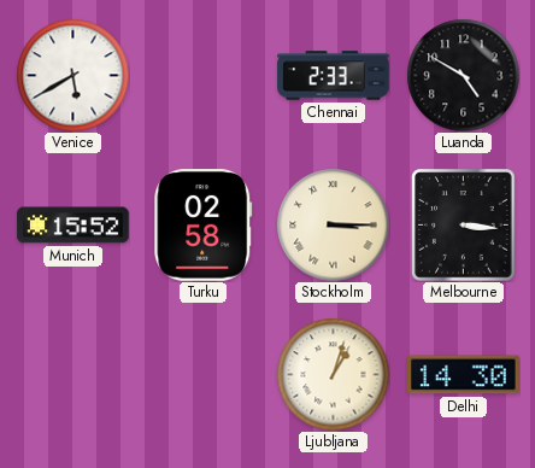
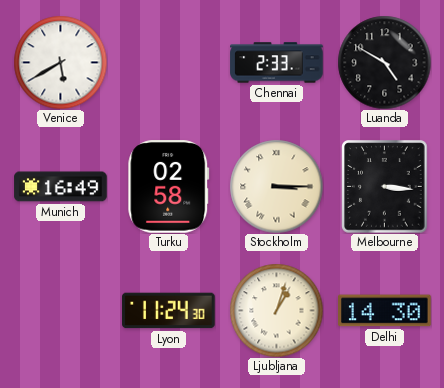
Munich: 15:52 -> 16:49 (61, 187)
Lyon: none -> 11:24 (169, 311)
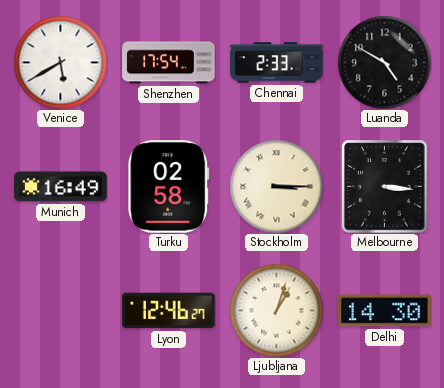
Shenzhen: none -> 17:54 (169, 63)
Lyon: 11:24 -> 12:46 (169, 311)
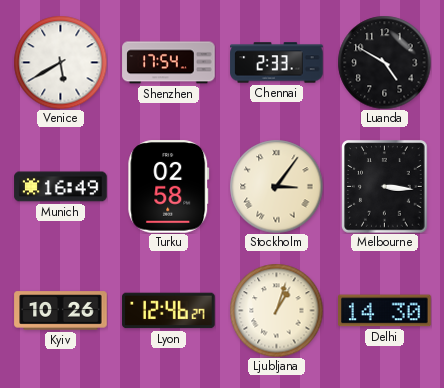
Stockholm: 3:15 -> 3:06 (276, 186)
Kyiv: none -> 10:26 (61, 311)
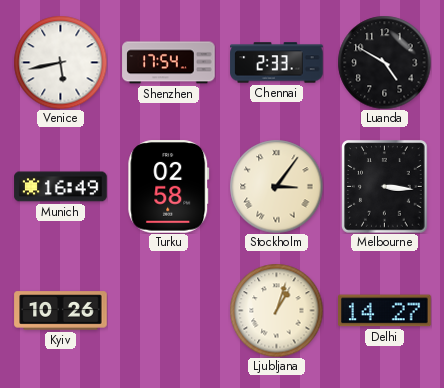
Venice: 5:40 -> 5:43 (60, 62)
Lyon: 12:46 -> none (169, 311)
Delhi: 14:30 -> 14:27 (385, 311)
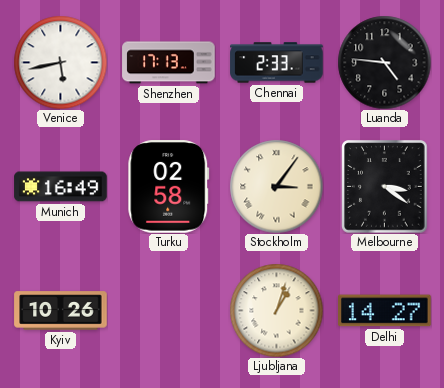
Shenzhen: 17:54 -> 17:13 (169, 63)
Luanda: 4:50 -> 4:46 (384, 62)
Melbourne: 3:16 -> 3:21 (385, 187)
